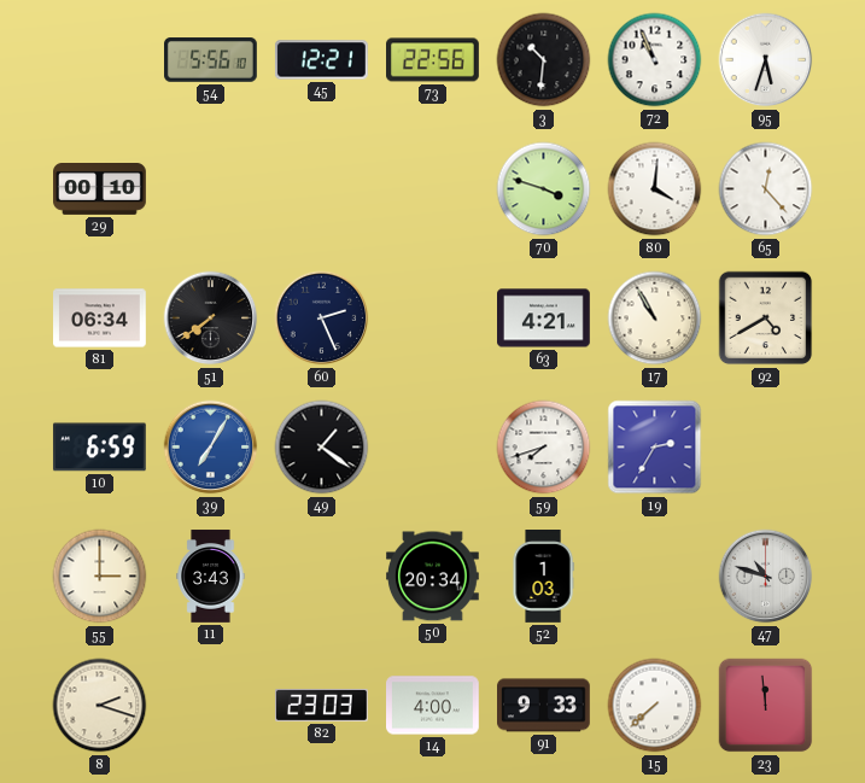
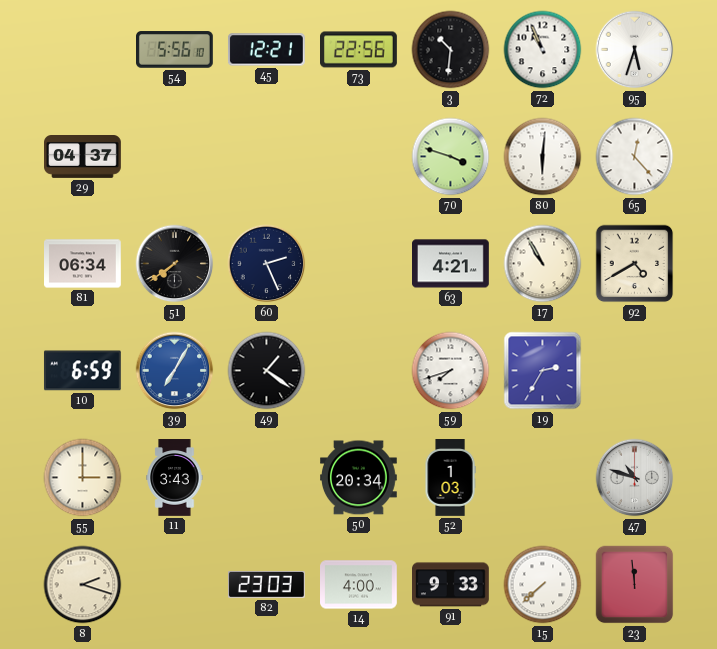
29: 00:10 -> 04:37 (83, 157)
80: 4:01 -> 6:01 (543, 157)
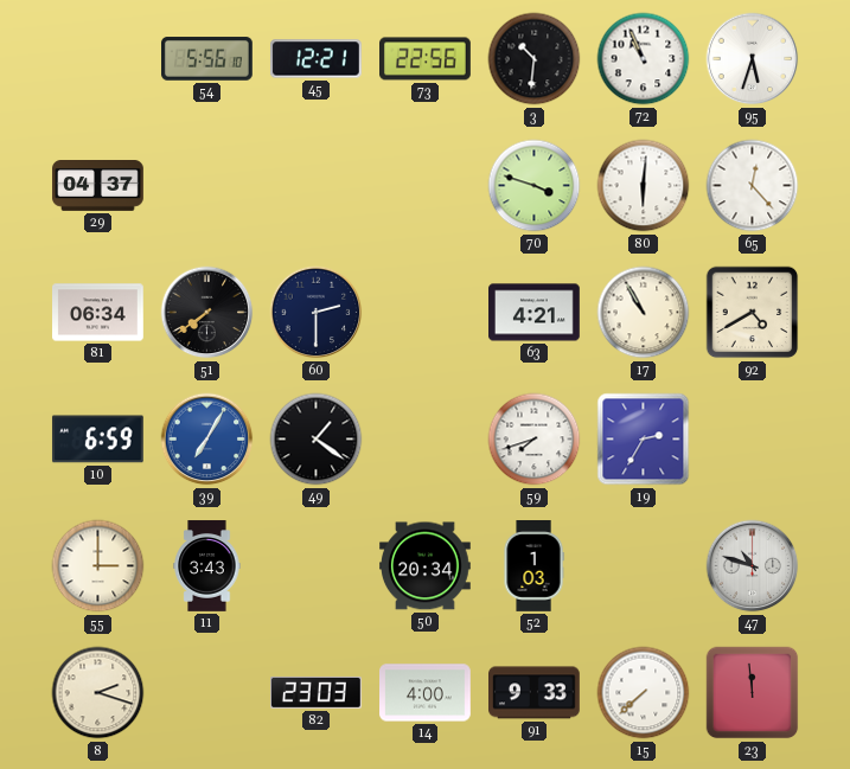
60: 2:26 -> 2:30 (317, 313)
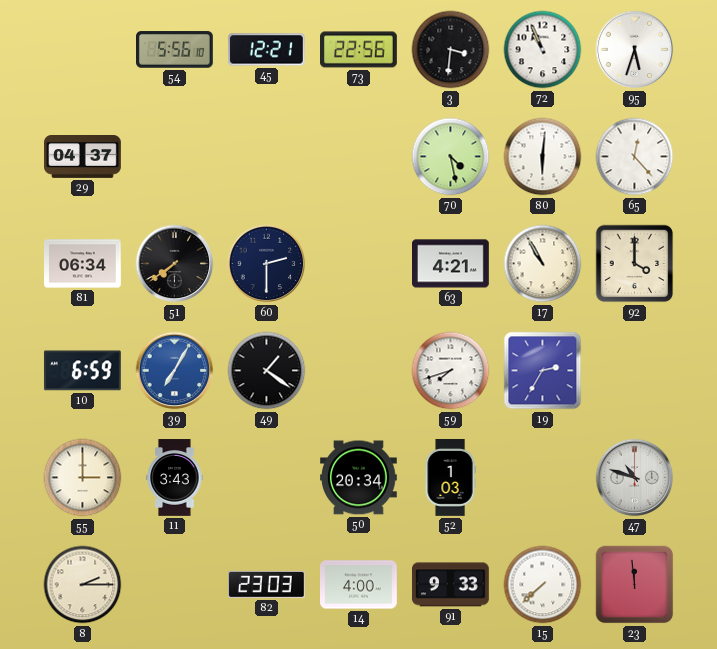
3: 10:31 -> 3:31 (451, 50)
70: 3:48 -> 4:28 (451, 157)
92: 4:40 -> 4:00 (635, 264)
8: 2:18 -> 2:15 (83, 585)
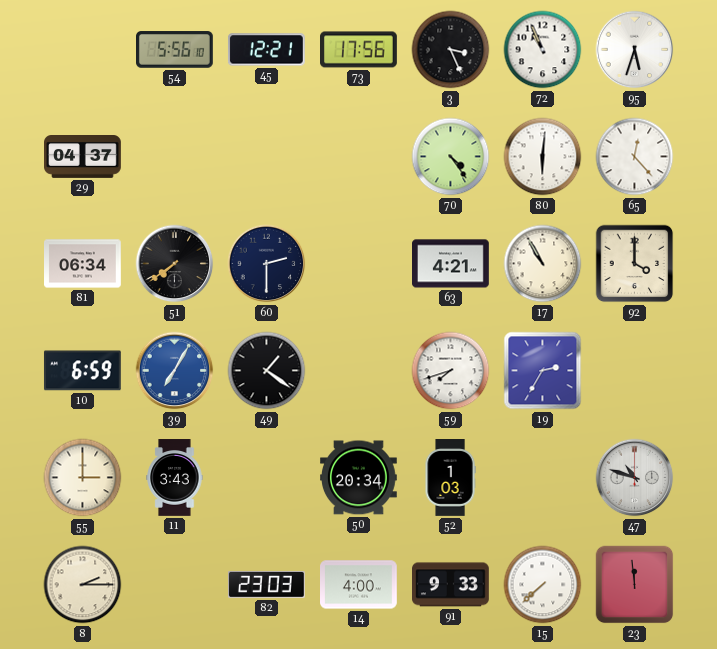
73: 22:56 -> 17:56 (359, 50)
3: 3:31 -> 3:26 (451, 50)
70: 4:28 -> 4:24 (451, 157)
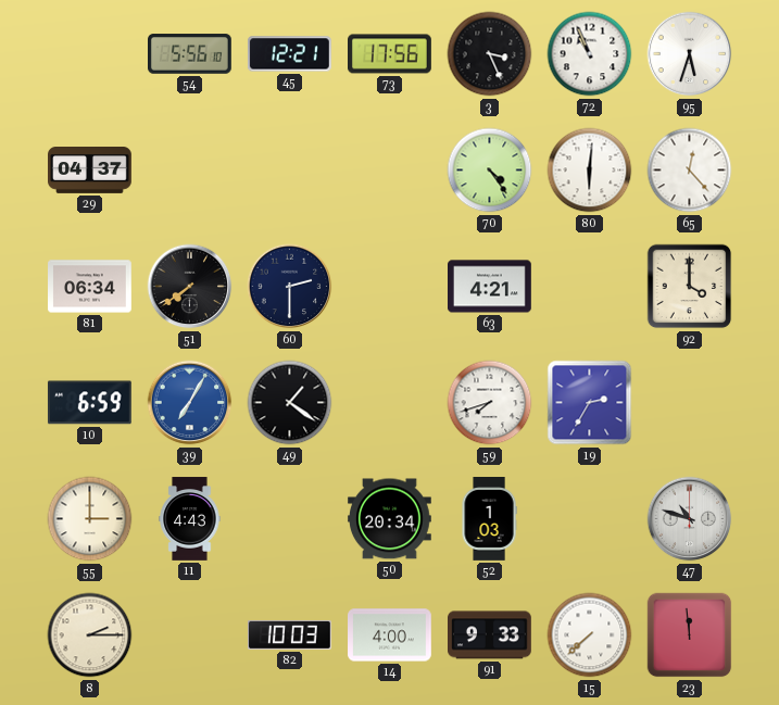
17: 10:55 -> none (543, 264)
11: 3:43 -> 4:43 (190, 519)
82: 23:03 -> 10:03 (290, 634)
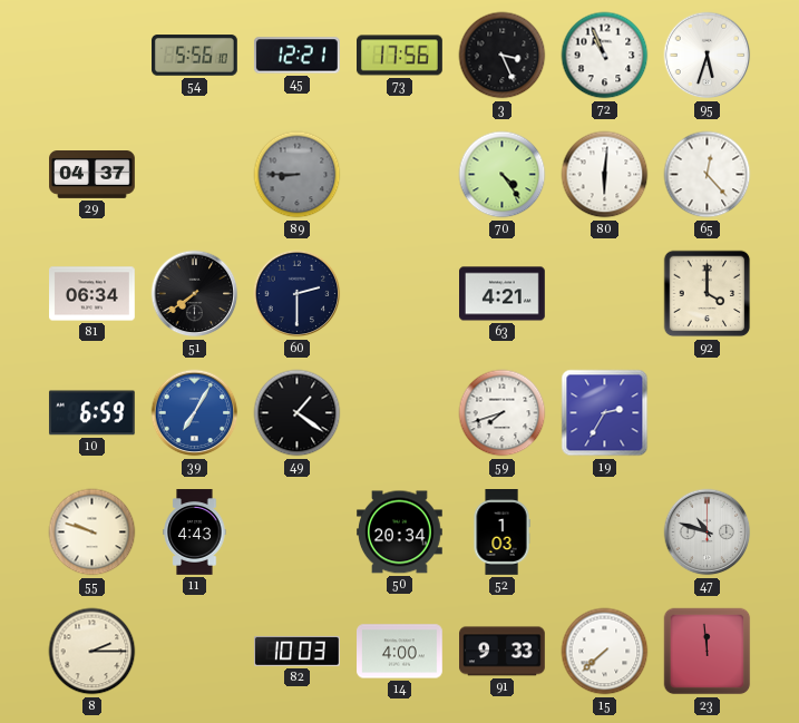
89: none -> 8:45 (298, 175)
55: 3:00 -> 9:48 (92, 533)
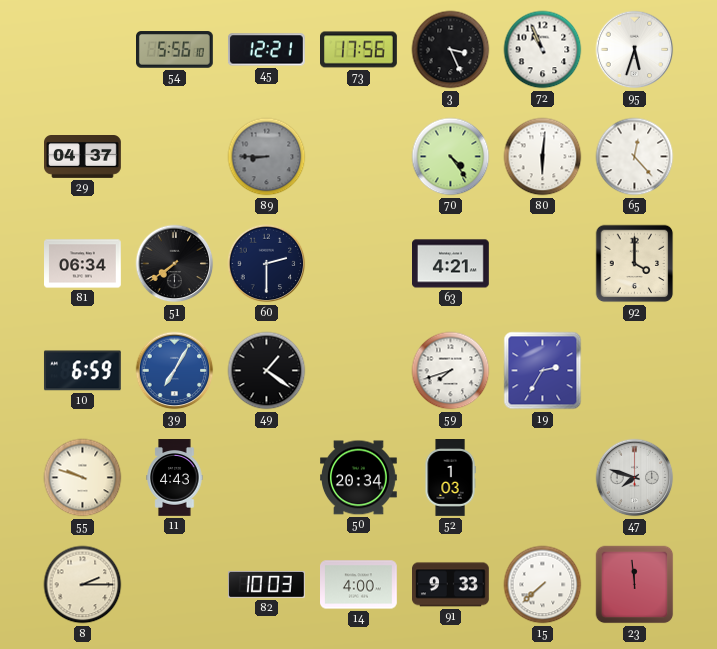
47: 10:48 -> 7:48 (635, 478)
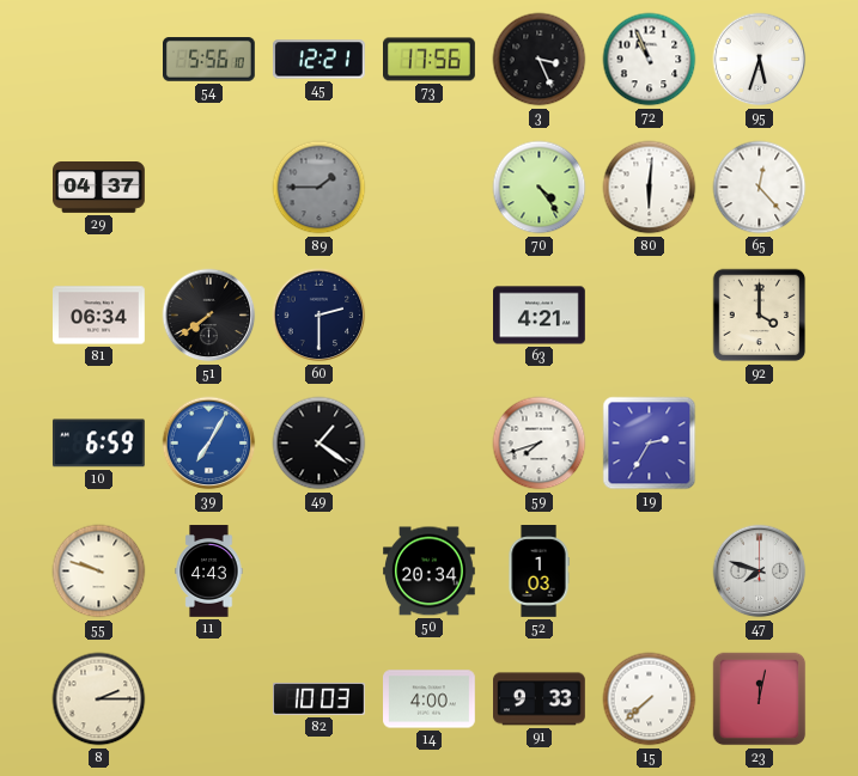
89: 8:45 -> 1:45 (320, 188)
23: 11:59 -> 12:02 (760, 699)
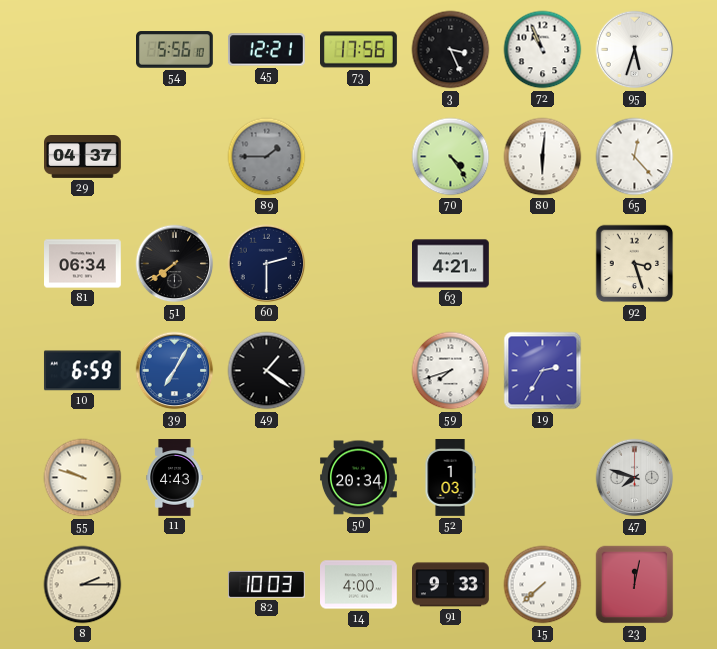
92: 4:00 -> 3:27 (635, 264)
